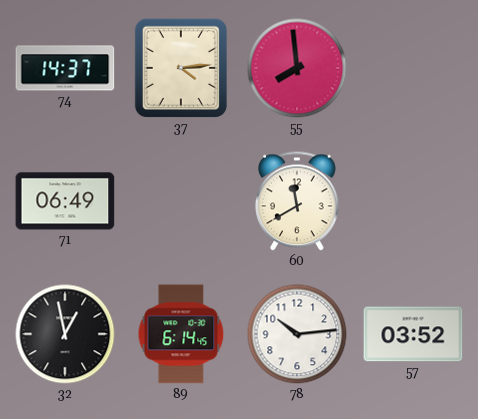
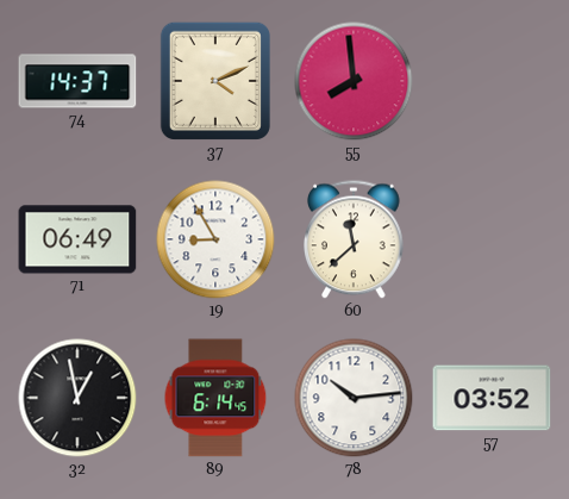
37: 4:14 -> 4:11 (215, 81)
19: none -> 8:55 (215, 239)
60: 11:40 -> 11:38 (355, 239)
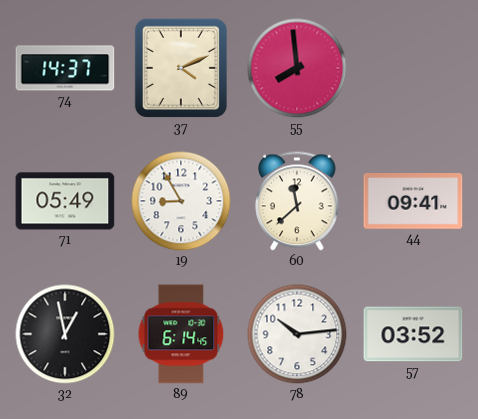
71: 06:49 -> 05:49 (65, 201)
44: none -> 09:41 (413, 201)
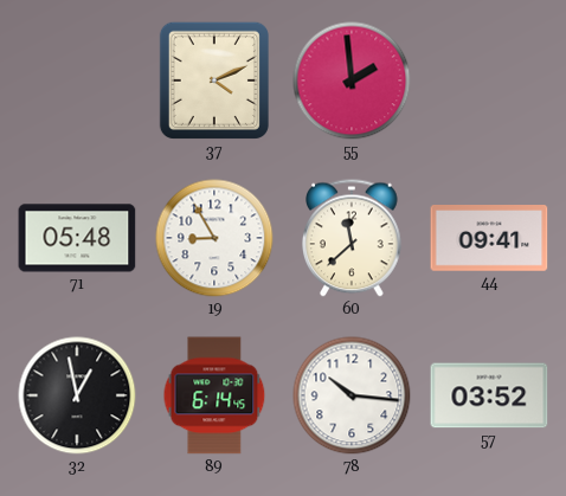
74: 14:37 -> none (65, 68)
55: 7:59 -> 1:59 (352, 80)
71: 05:49 -> 05:48 (77, 238)
78: 10:14 -> 10:16 (352, 395)
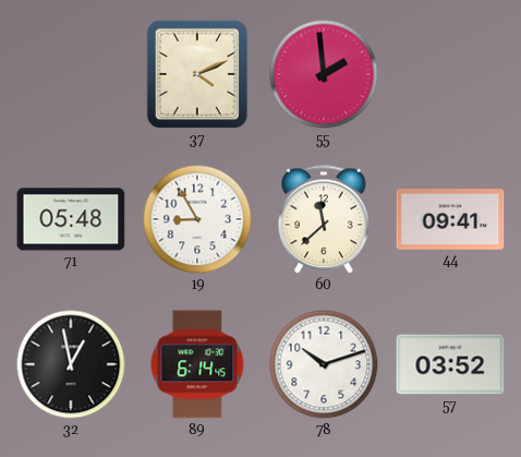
78: 10:16 -> 10:12 (324, 364)
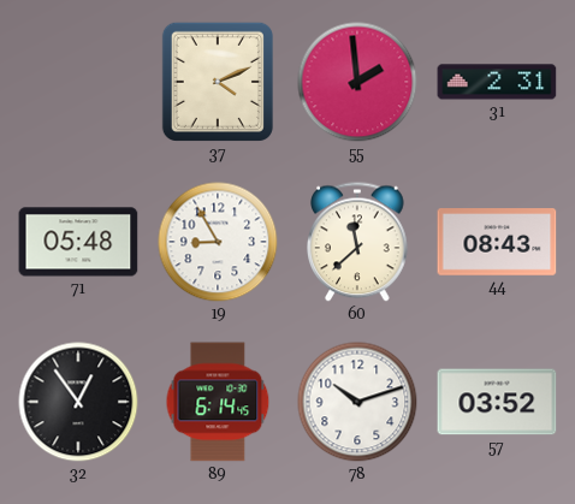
31: none -> 2:31 (497, 82)
44: 09:41 -> 08:43 (497, 242)
32: 12:58 -> 12:54 (78, 402)
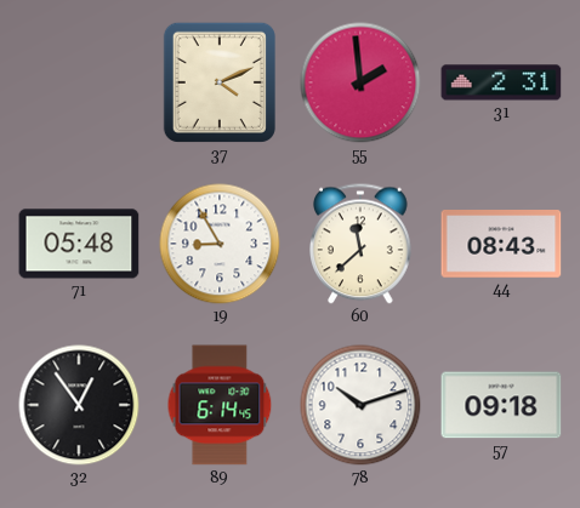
57: 03:52 -> 09:18 (501, 405)
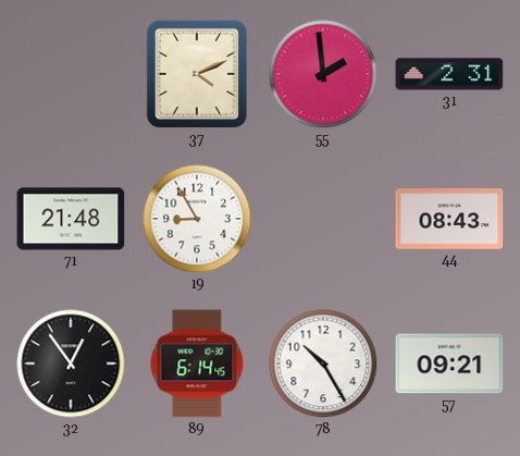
71: 05:48 -> 21:48 (71, 219)
60: 11:38 -> none (362, 244)
78: 10:12 -> 10:25 (323, 363)
57: 09:18 -> 09:21 (449, 363)
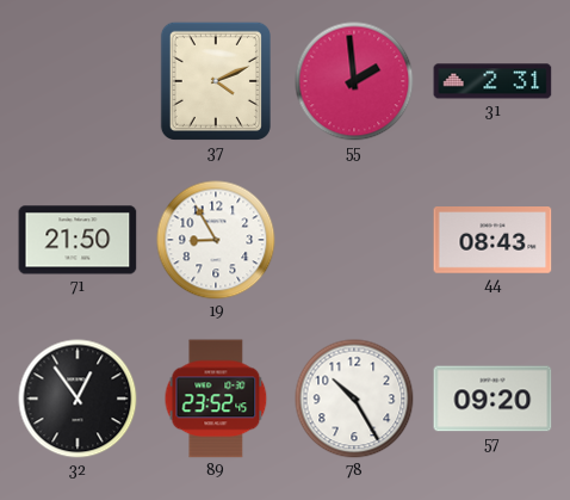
71: 21:48 -> 21:50 (78, 240)
89: 6:14 -> 23:52 (216, 399)
57: 09:21 -> 09:20 (492, 399)
